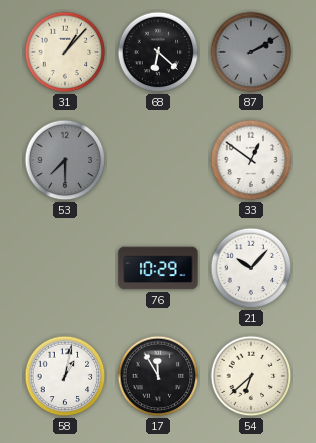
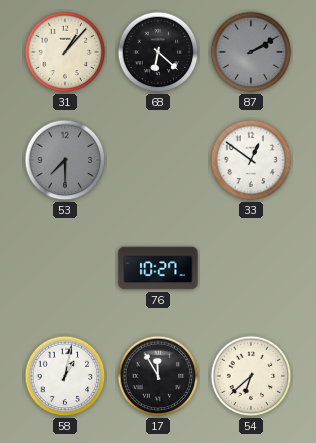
76: 10:29 -> 10:27 (158, 268)
21: 10:07 -> none (251, 268)
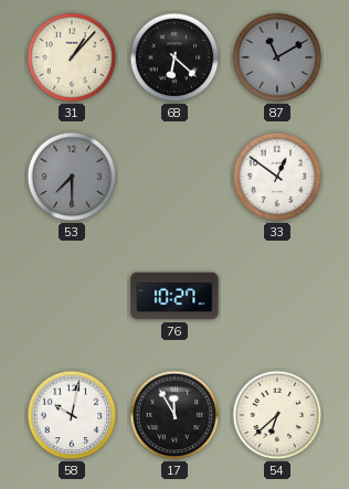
87: 2:10 -> 11:10 (277, 57)
58: 1:02 -> 10:02 (72, 415)
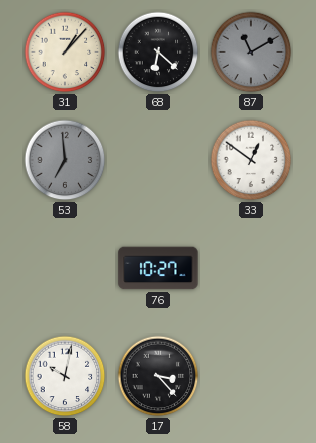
53: 7:30 -> 6:59 (65, 160)
17: 11:55 -> 3:23 (158, 376)
54: 6:38 -> none (277, 415)
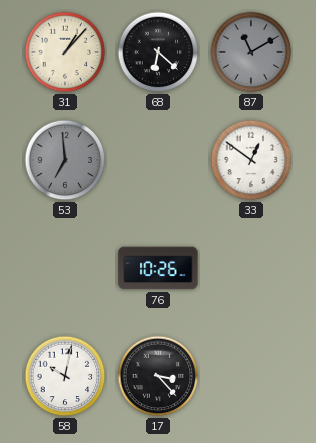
76: 10:27 -> 10:26 (158, 268)
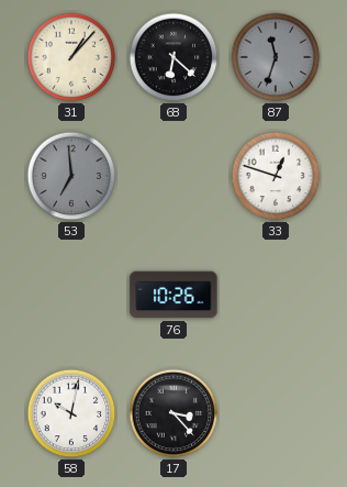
87: 11:10 -> 11:33 (276, 57)
33: 12:51 -> 12:48 (276, 176)
